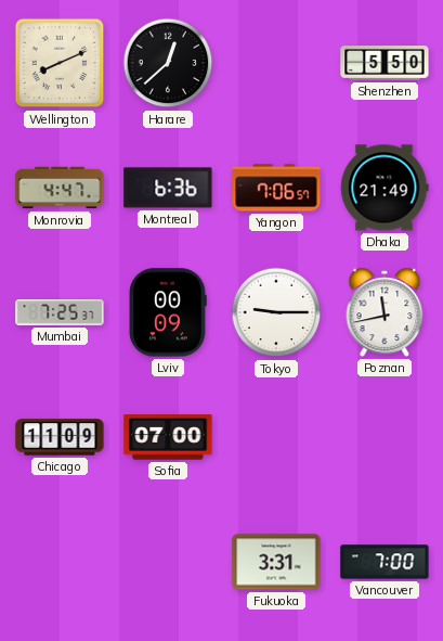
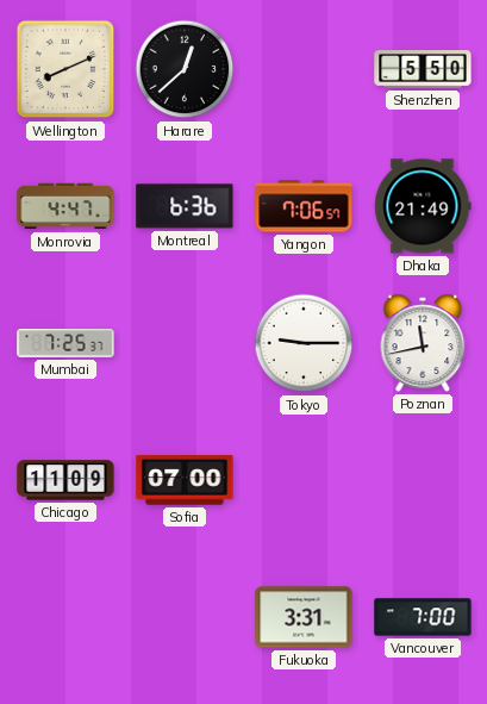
Lviv: 00:09 -> none (168, 312)
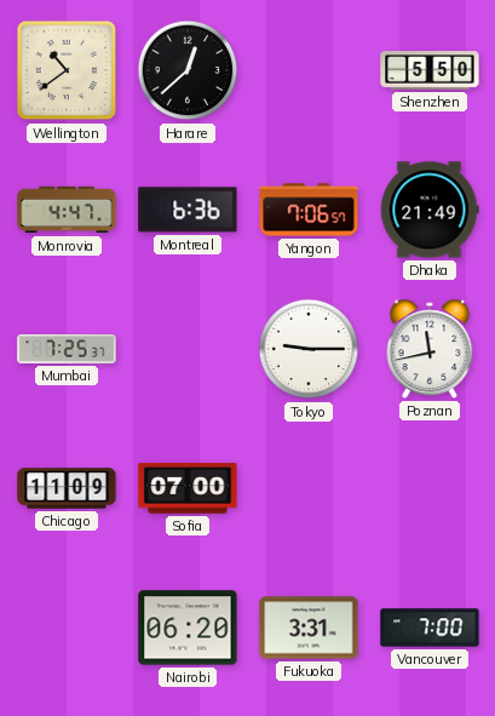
Wellington: 8:11 -> 10:39 (67, 70)
Nairobi: none -> 06:20 (188, 628)
